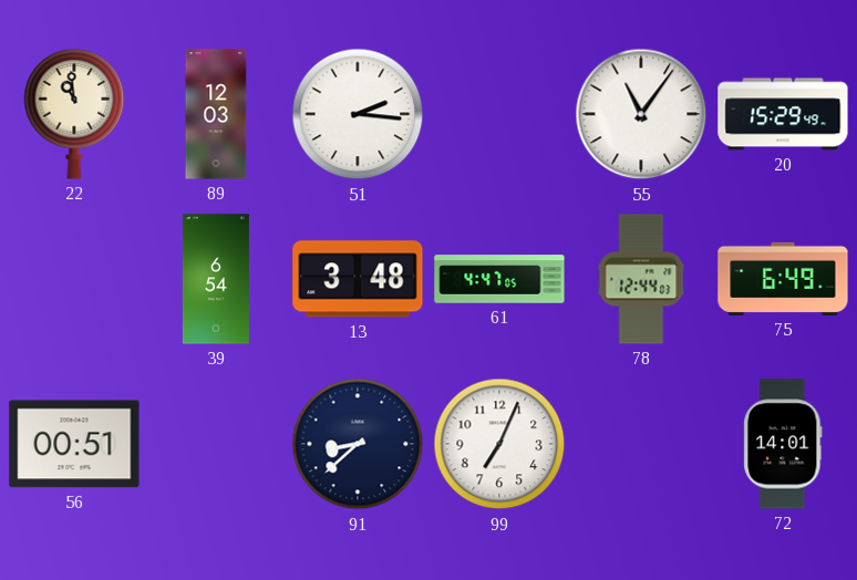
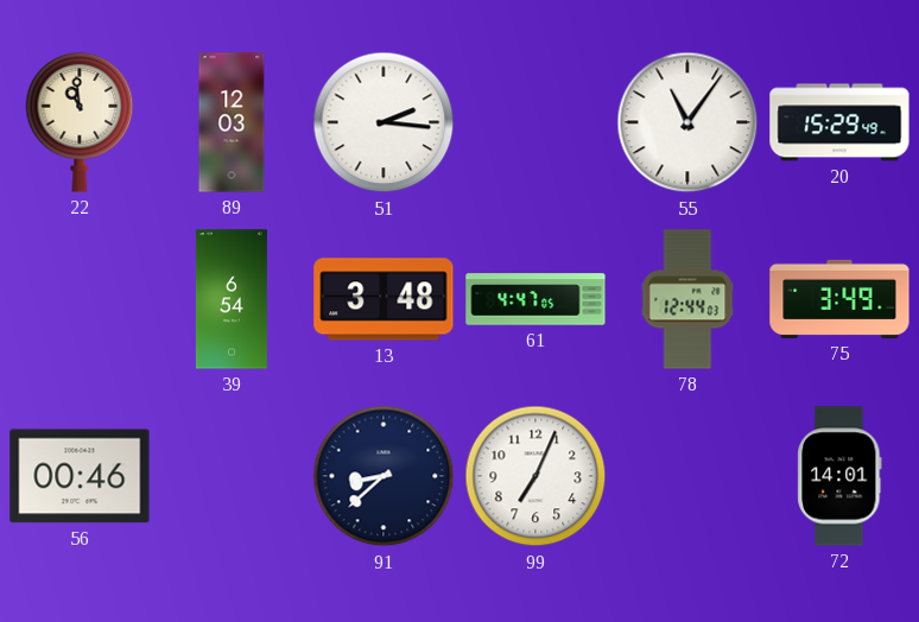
75: 6:49 -> 3:49 (839, 299)
56: 00:51 -> 00:46 (80, 476)
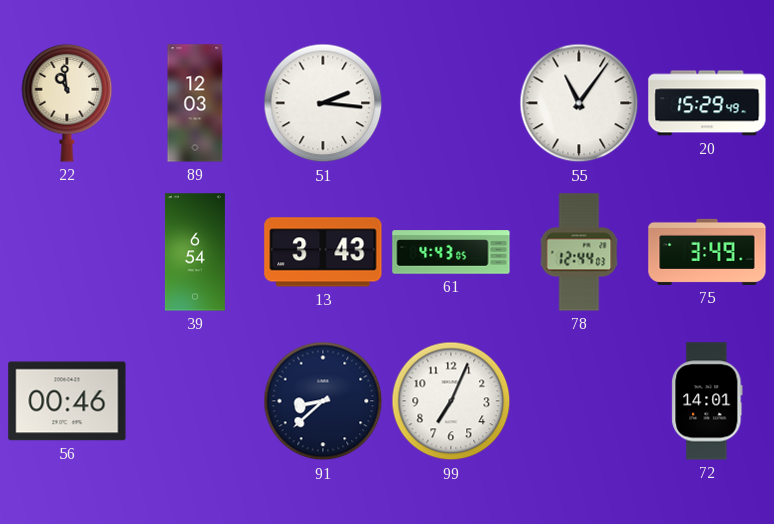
13: 3:48 -> 3:43 (323, 252)
61: 4:47 -> 4:43 (451, 252)
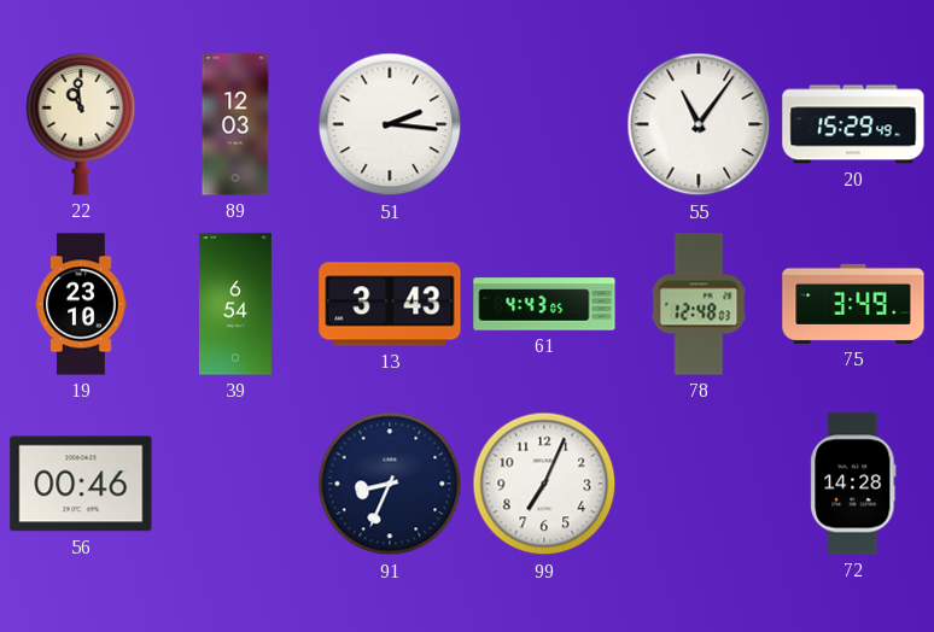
19: none -> 23:10 (81, 304)
78: 12:44 -> 12:48 (699, 304)
91: 8:38 -> 8:34 (390, 484)
72: 14:01 -> 14:28 (853, 484)
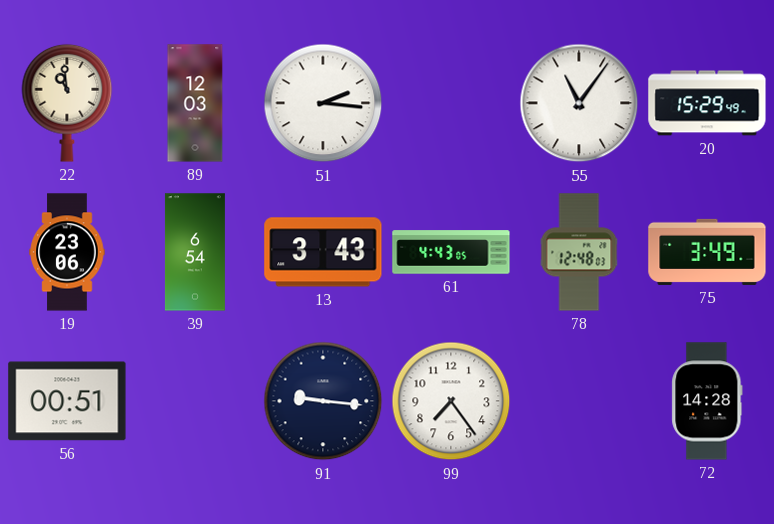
19: 23:10 -> 23:06 (67, 252)
56: 00:46 -> 00:51 (67, 401)
91: 8:34 -> 9:16 (323, 401)
99: 7:04 -> 7:24 (451, 401)
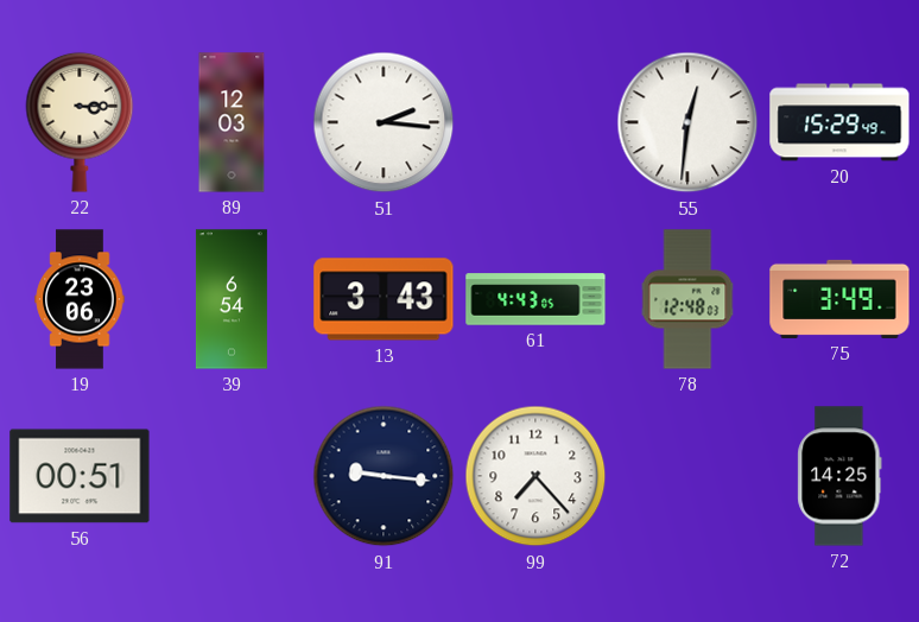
22: 10:59 -> 3:15 (80, 122)
55: 11:06 -> 12:31 (687, 122)
99: 7:24 -> 7:23 (535, 476)
72: 14:28 -> 14:25 (839, 476)
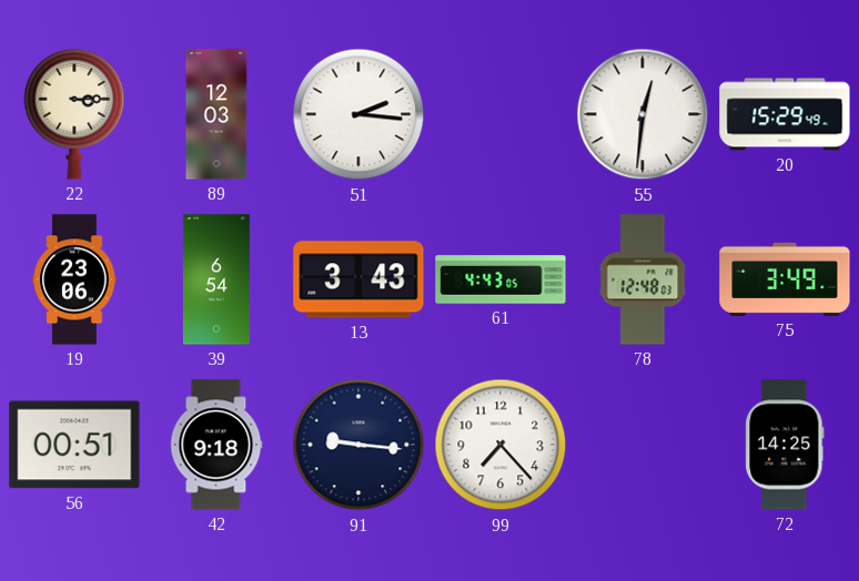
42: none -> 9:18 (216, 445)
